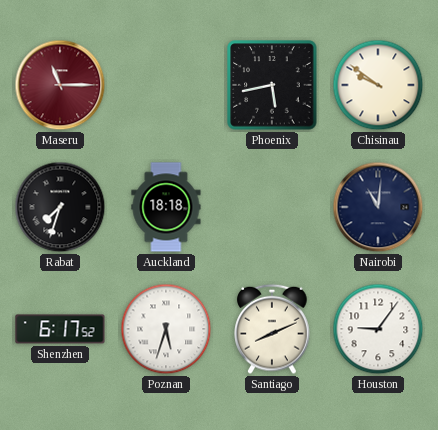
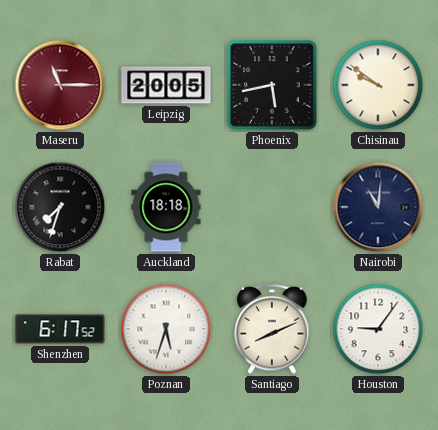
Leipzig: none -> 20:05 (166, 85)
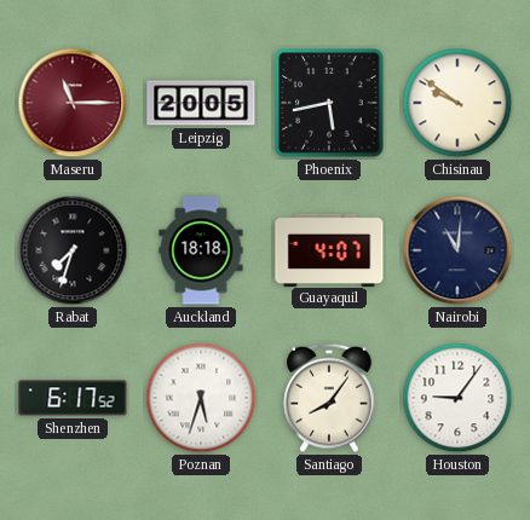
Guayaquil: none -> 4:07 (329, 249)
Santiago: 8:11 -> 8:06 (329, 398)
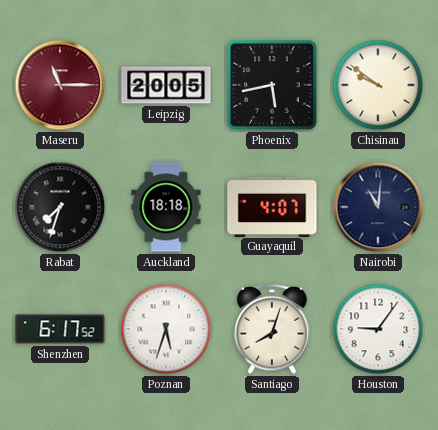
Santiago: 8:06 -> 8:03 (272, 329)
